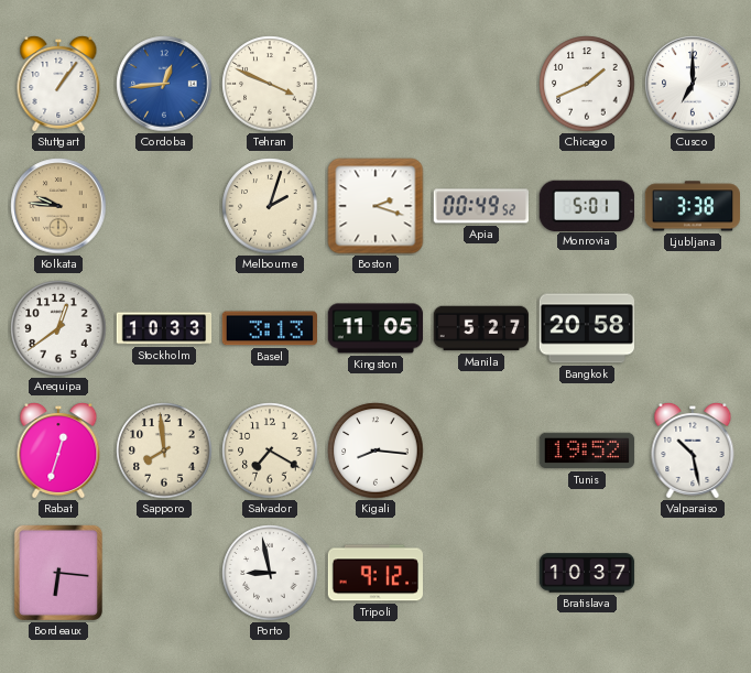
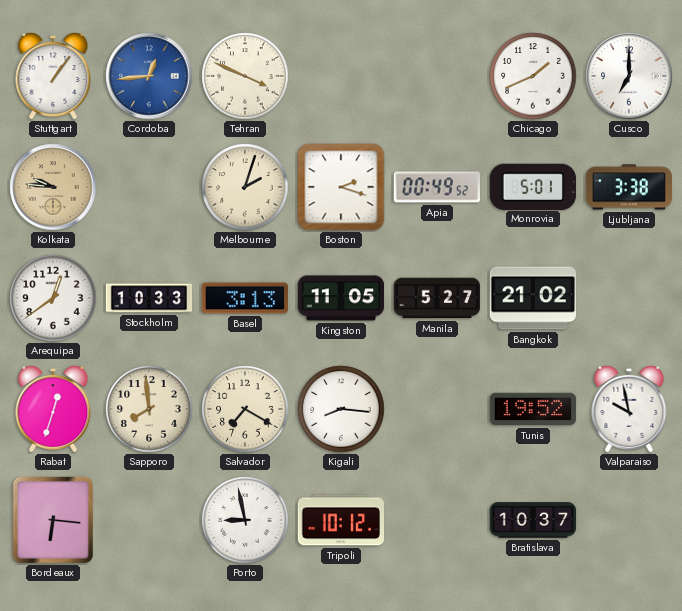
Bangkok: 20:58 -> 21:02 (532, 298)
Valparaiso: 10:28 -> 9:58 (629, 410)
Tripoli: 9:12 -> 10:12 (341, 520)
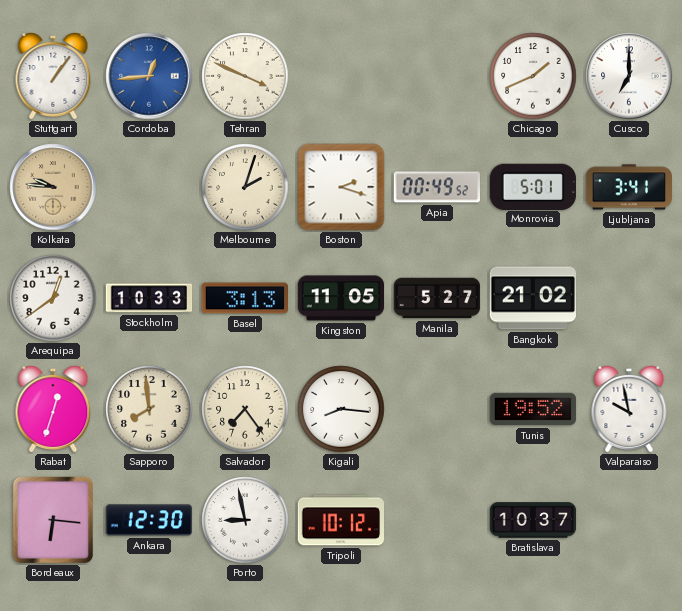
Ljubljana: 3:38 -> 3:41 (628, 187)
Salvador: 7:20 -> 7:24 (245, 409)
Ankara: none -> 12:30 (149, 520)
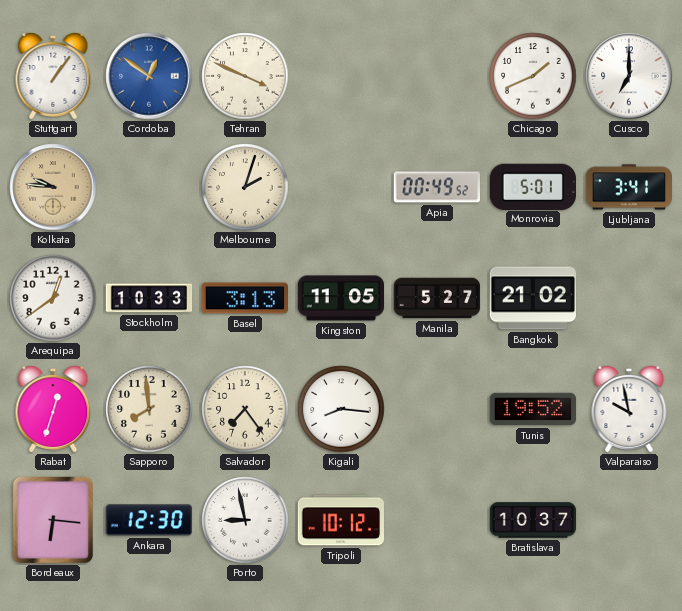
Cordoba: 12:44 -> 12:51 (149, 76)
Boston: 2:18 -> none (341, 187)
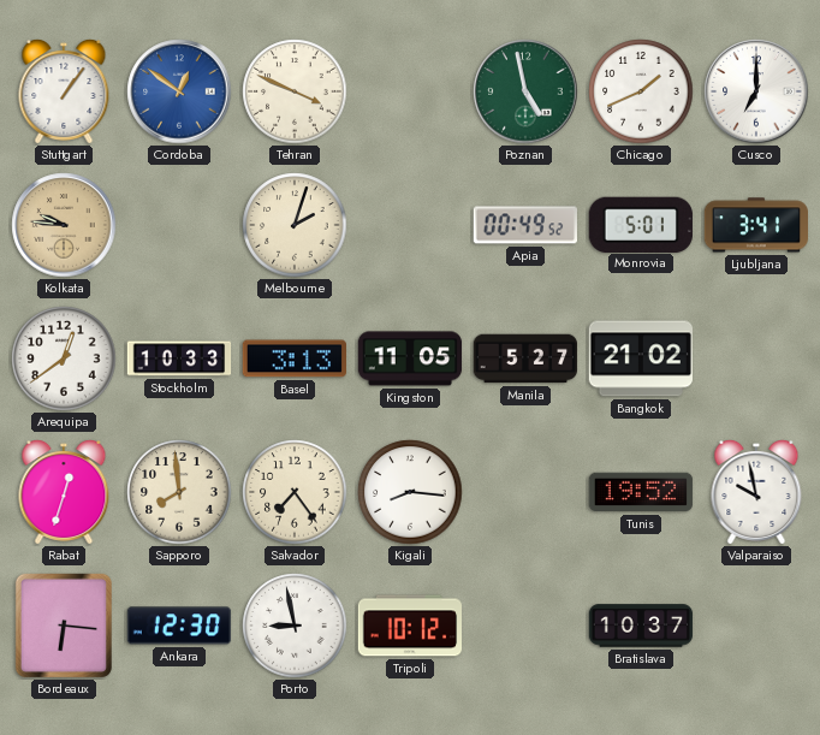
Poznan: none -> 4:58 (525, 91)
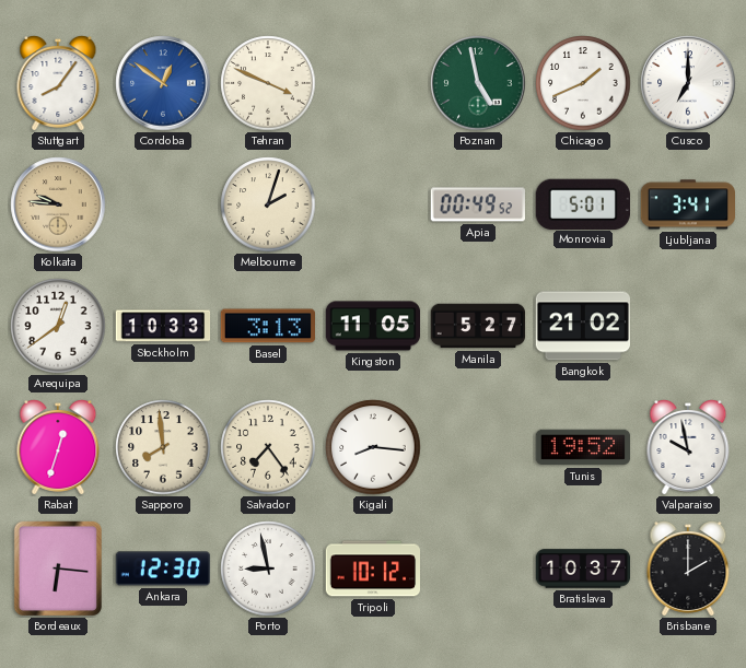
Stuttgart: 1:06 -> 8:06 (58, 84)
Brisbane: none -> 2:00 (688, 570)
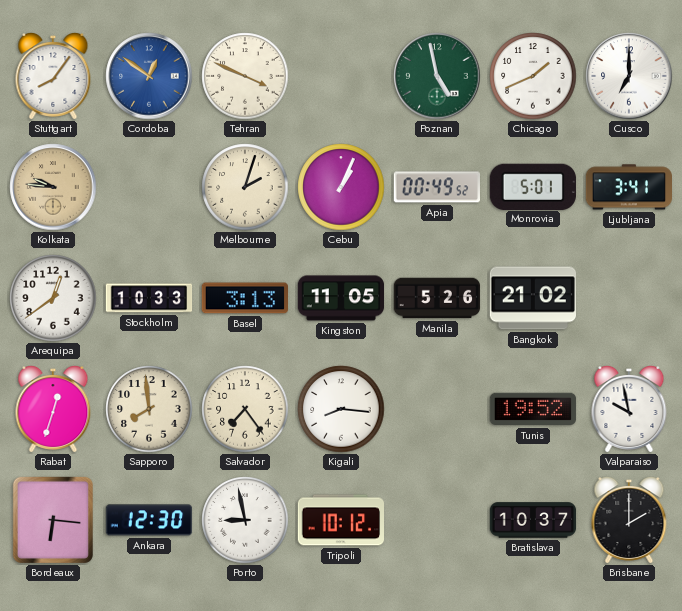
Cebu: none -> 1:04 (341, 187)
Manila: 5:27 -> 5:26 (437, 298)
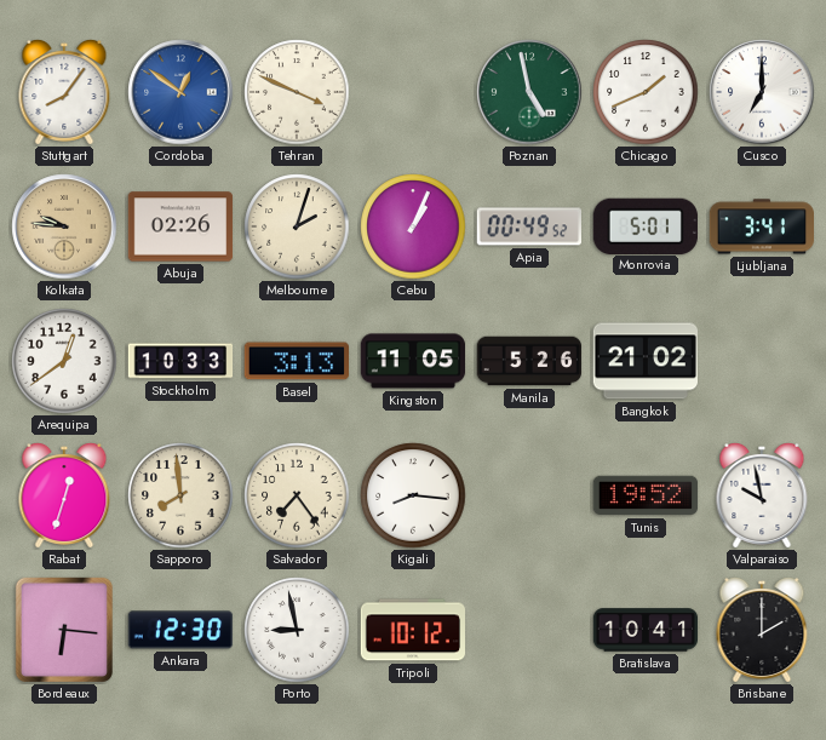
Abuja: none -> 02:26 (180, 226)
Bratislava: 10:37 -> 10:41 (646, 630)
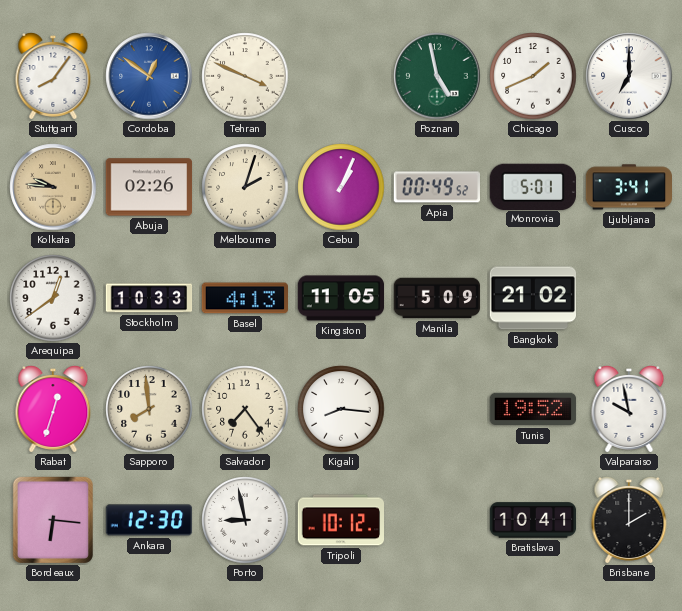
Basel: 3:13 -> 4:13 (244, 298)
Manila: 5:26 -> 5:09 (437, 298)
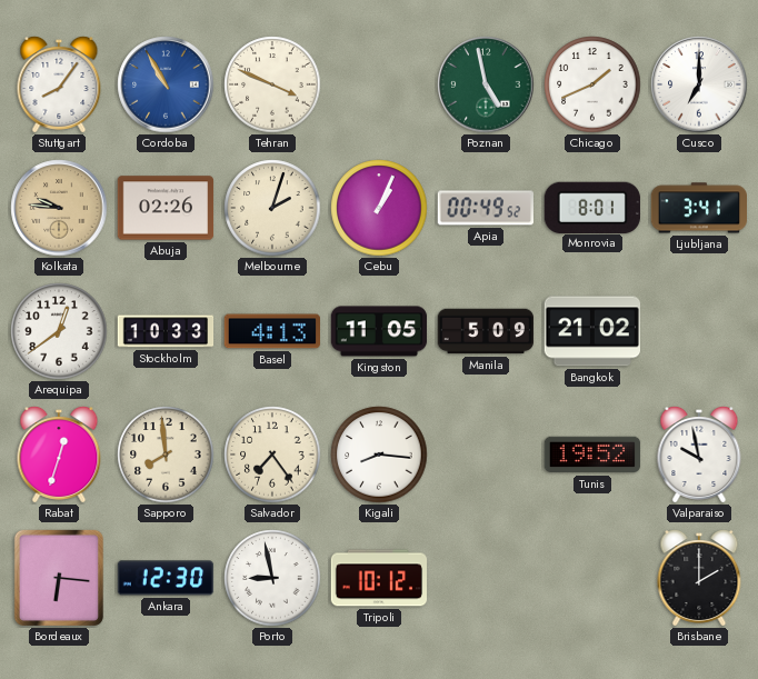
Cordoba: 12:51 -> 10:55 (166, 84)
Monrovia: 5:01 -> 8:01 (592, 207)
Bratislava: 10:41 -> none (533, 520)
